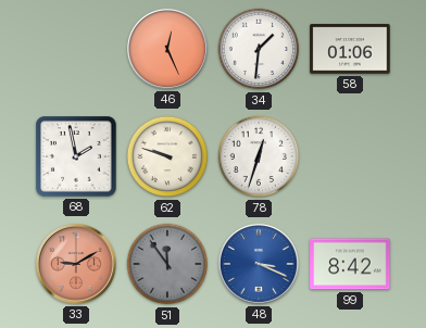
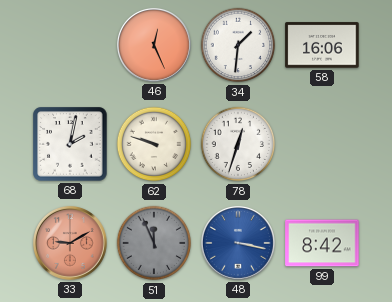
58: 01:06 -> 16:06 (322, 45)
68: 1:58 -> 2:02 (70, 144)
51: 11:54 -> 11:56 (154, 243)
48: 3:19 -> 3:17 (238, 243)
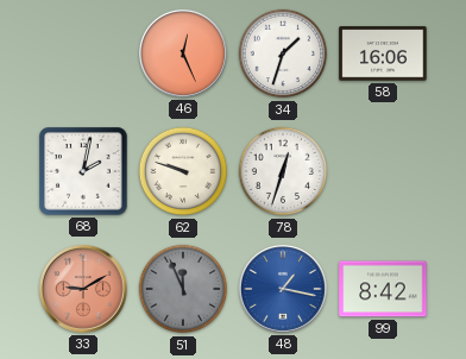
34: 1:31 -> 1:33 (283, 53)
48: 3:17 -> 1:17 (283, 289)
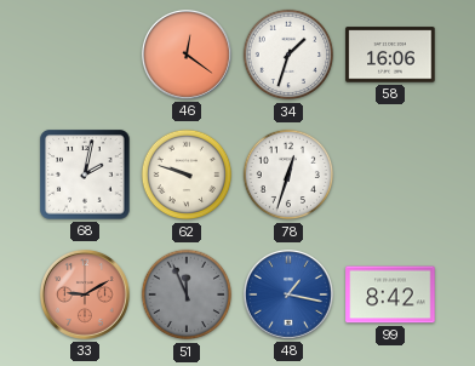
46: 12:26 -> 12:21 (187, 55)
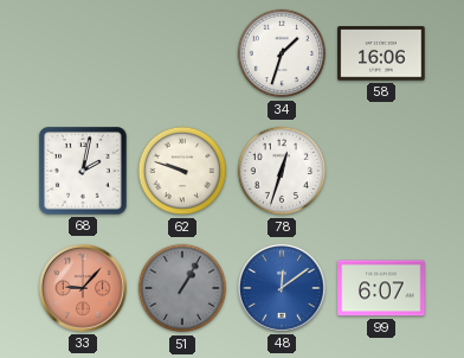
46: 12:21 -> none (187, 55)
33: 9:10 -> 9:07 (83, 288)
51: 11:56 -> 1:05 (182, 288)
48: 1:17 -> 12:09 (282, 288)
99: 8:42 -> 6:07 (381, 288)
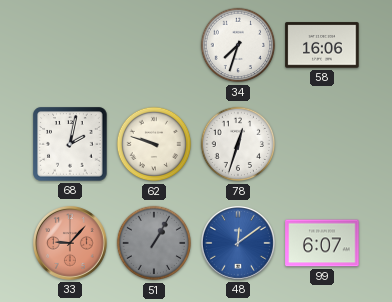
34: 1:33 -> 7:33 (238, 45)
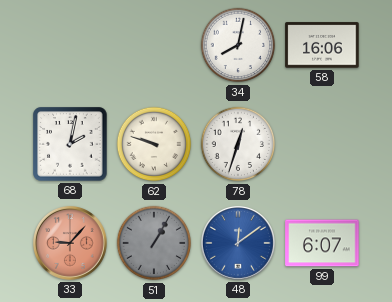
34: 7:33 -> 8:02 (238, 45)
